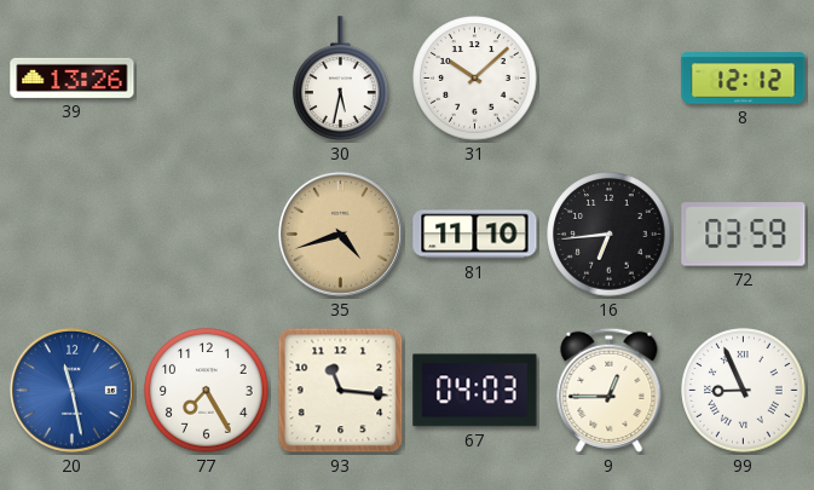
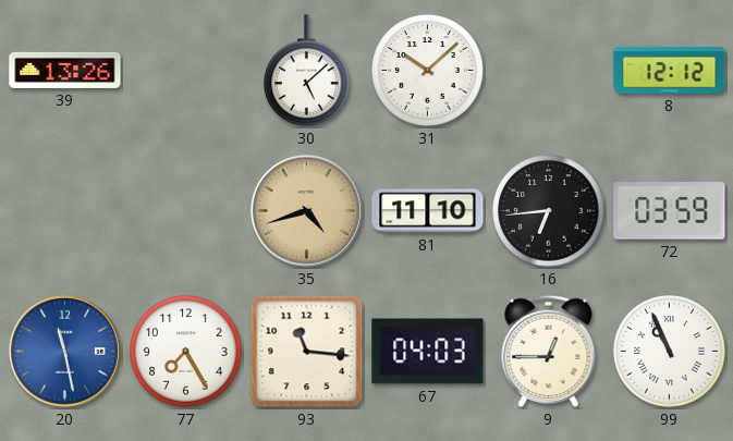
30: 5:32 -> 5:08 (307, 71)
99: 8:56 -> 10:56 (670, 352)
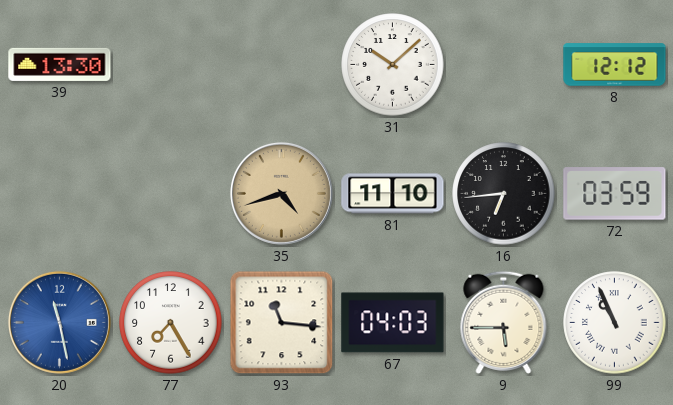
39: 13:26 -> 13:30 (60, 64)
30: 5:08 -> none (307, 71)
9: 12:45 -> 5:45 (504, 322)
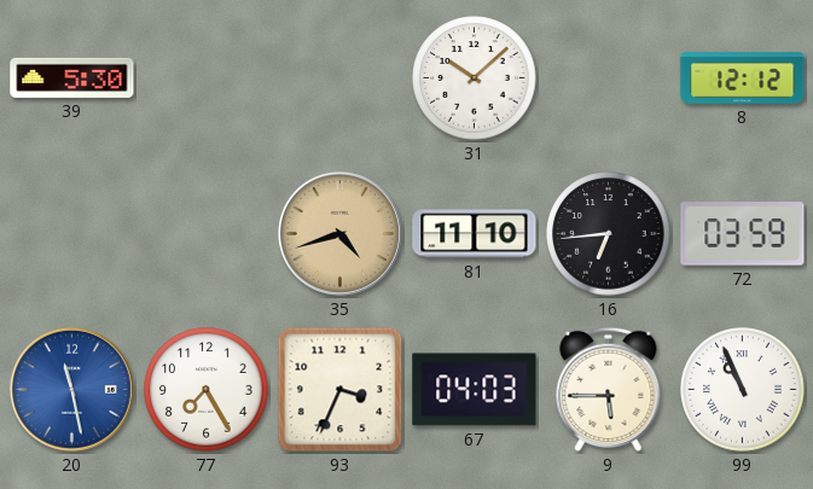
39: 13:30 -> 5:30 (72, 77)
93: 11:16 -> 3:34 (341, 390)
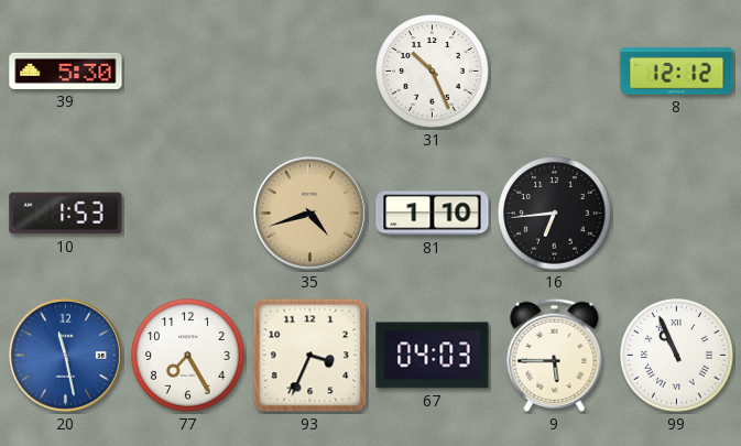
31: 10:08 -> 10:26 (433, 72)
10: none -> 1:53 (66, 214)
81: 11:10 -> 1:10 (433, 214)
72: 03:59 -> none (743, 234)
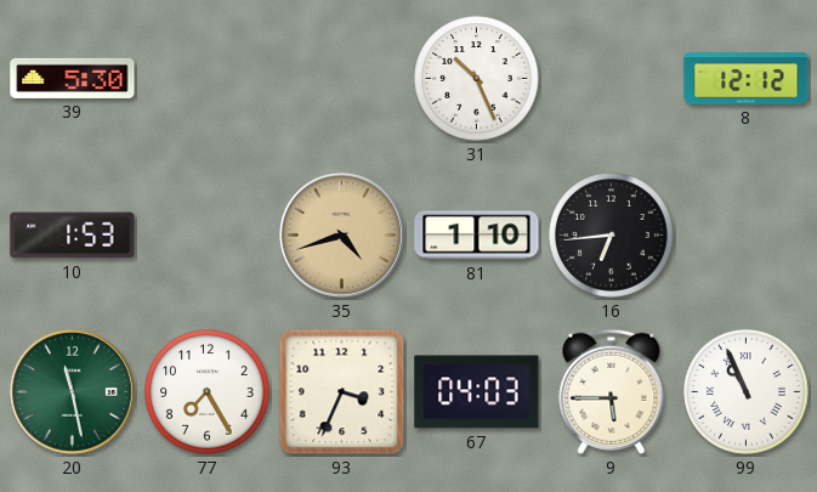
20 dial: blue -> green (72, 391)
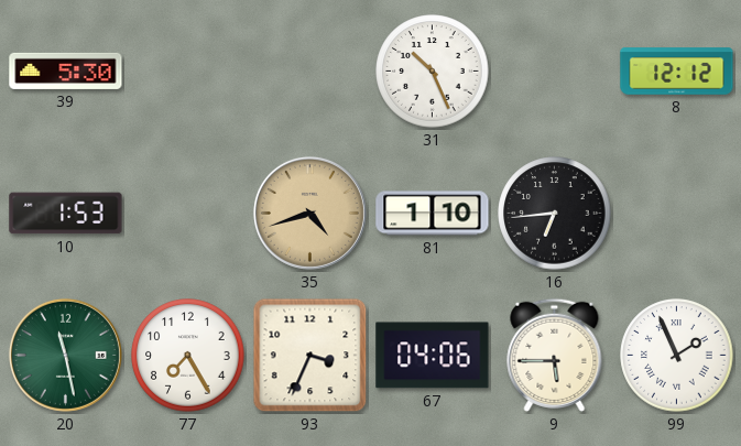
67: 04:03 -> 04:06 (433, 356)
99: 10:56 -> 1:56 (677, 356)
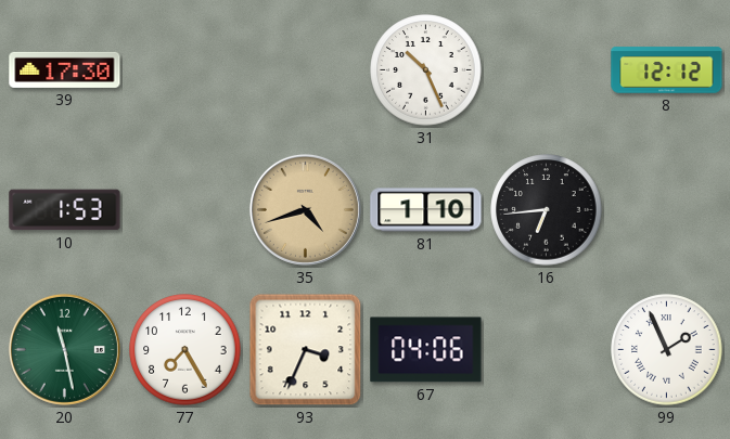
39: 5:30 -> 17:30 (65, 69)
9: 5:45 -> none (555, 355)
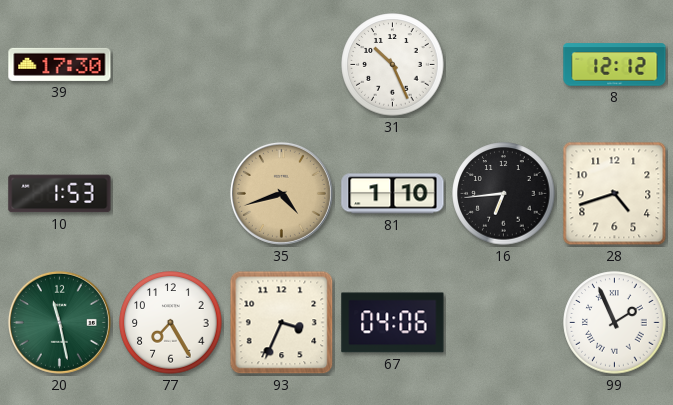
28: none -> 4:42 (615, 194)
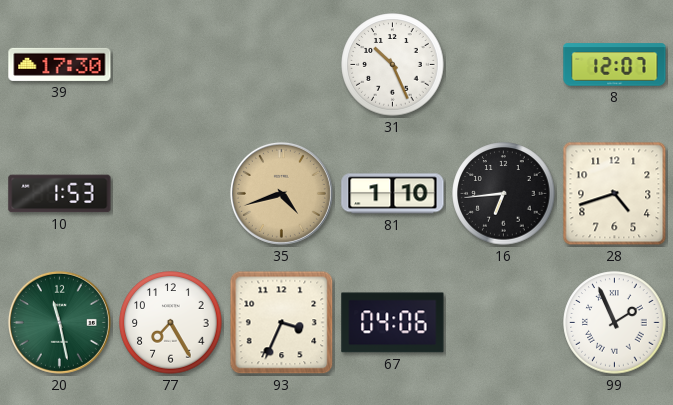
8: 12:12 -> 12:07 (615, 65)
